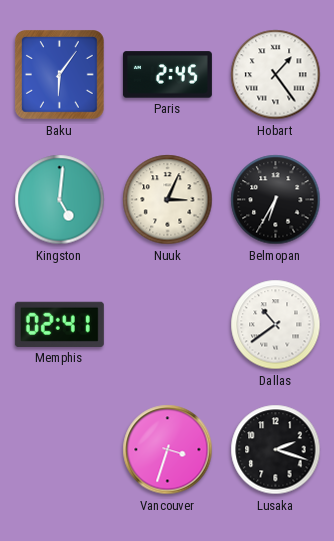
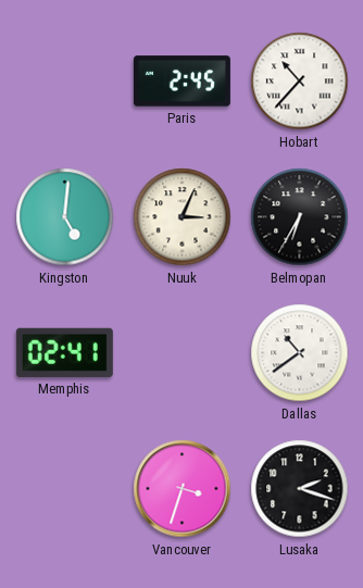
Baku: 6:06 -> none (60, 75)
Hobart: 1:24 -> 10:37 (300, 82)
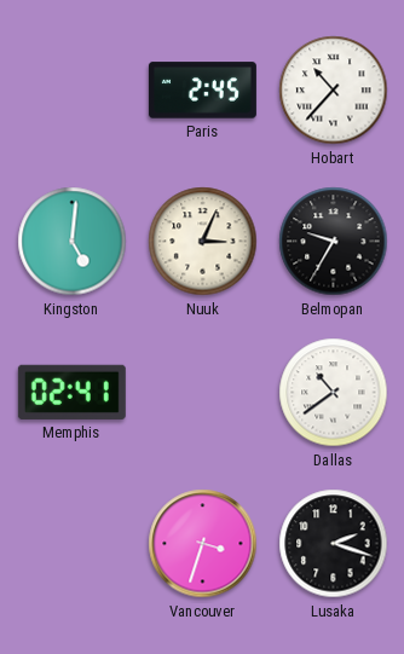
Belmopan: 6:35 -> 9:35 (334, 242)
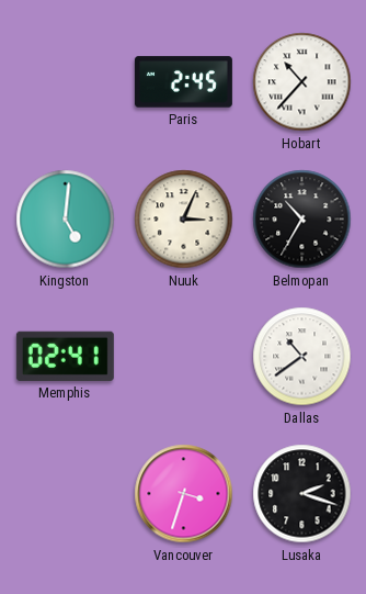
Belmopan: 9:35 -> 10:35 (302, 220)
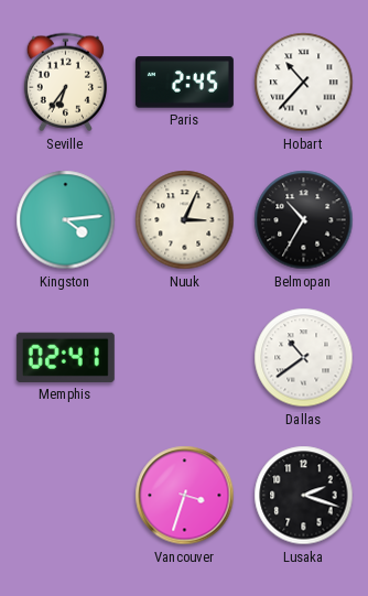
Seville: none -> 6:36 (65, 83)
Kingston: 5:01 -> 4:14 (66, 220)
